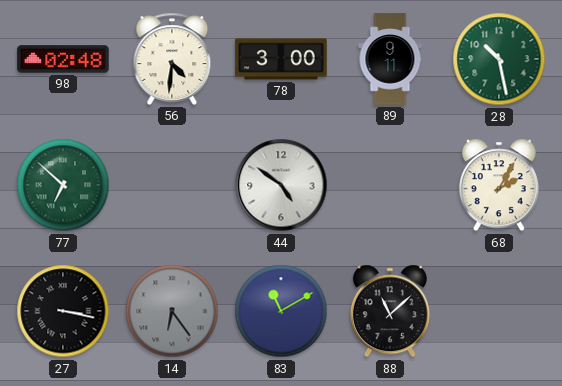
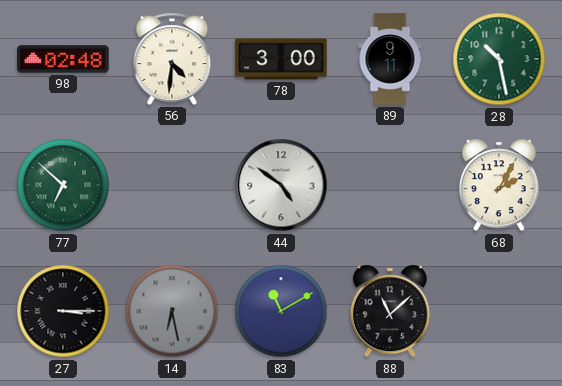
27: 3:17 -> 3:15 (63, 311)
14: 6:24 -> 6:28 (172, 311)
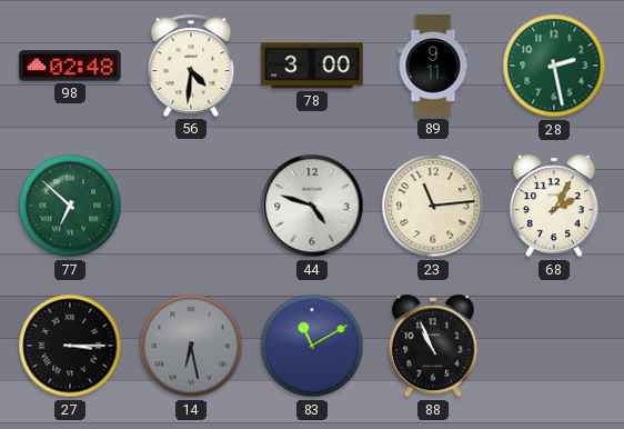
28: 10:28 -> 2:28 (554, 66)
44: 4:51 -> 4:48 (312, 206)
23: none -> 11:14 (433, 206)
88: 11:08 -> 10:56 (433, 346)
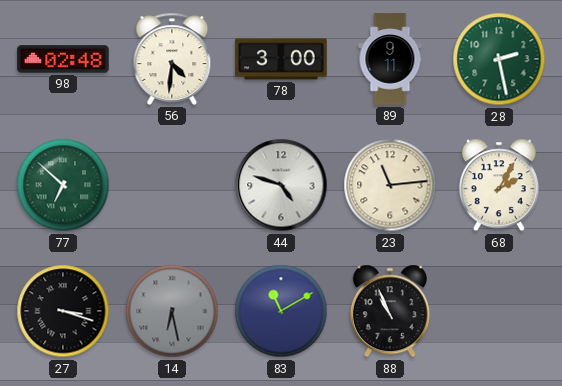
27: 3:15 -> 3:18 (63, 311)
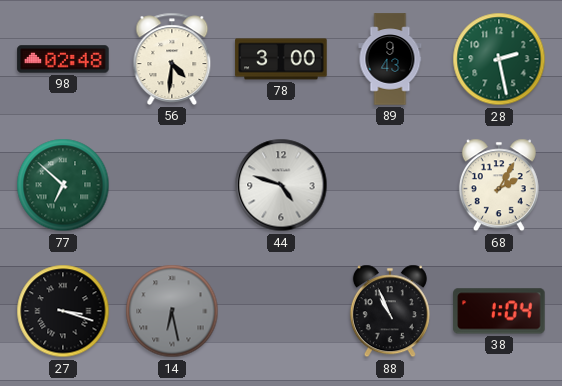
89: 9:11 -> 9:43 (390, 59)
23: 11:14 -> none (390, 185)
83: 11:10 -> none (281, 311)
38: none -> 1:04 (499, 311)
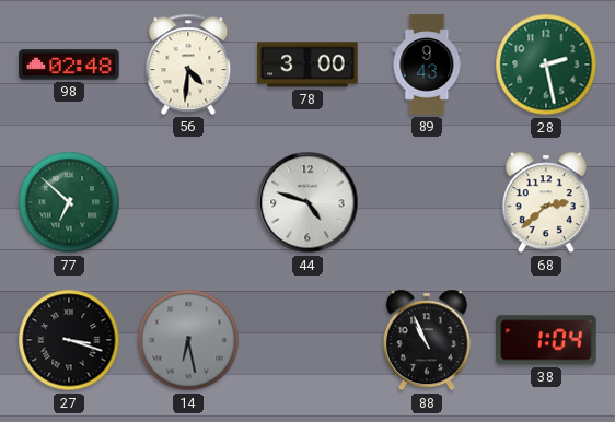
68: 2:05 -> 2:38 (546, 202)
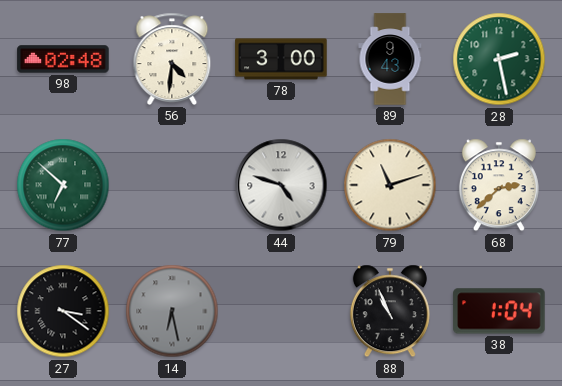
79: none -> 11:12 (390, 185)
27: 3:18 -> 3:21 (63, 311)
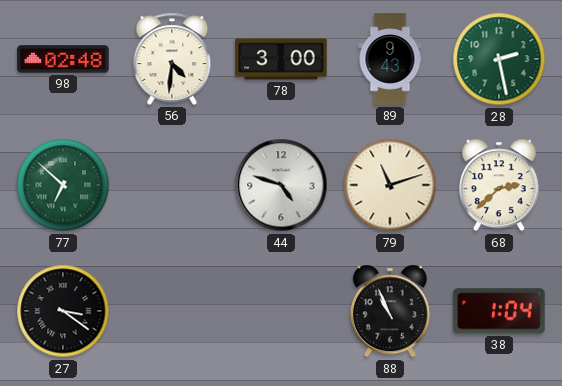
14: 6:28 -> none (172, 311)
